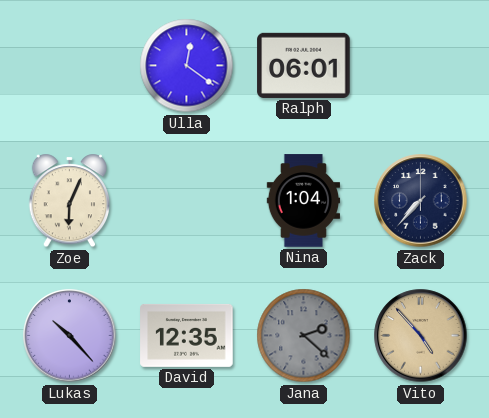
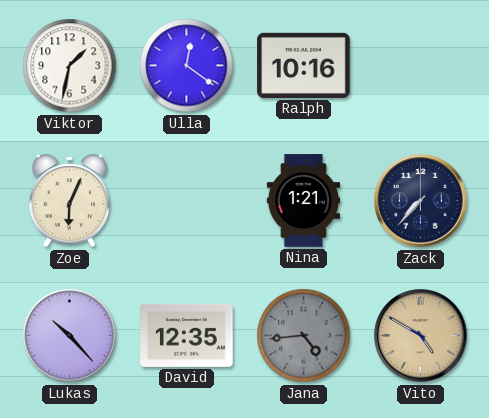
Viktor: none -> 1:32 (70, 66)
Ralph: 06:01 -> 10:16 (304, 65)
Nina: 1:04 -> 1:21 (304, 201)
Jana: 2:22 -> 4:44 (304, 336)
Vito: 4:53 -> 4:50 (421, 336)
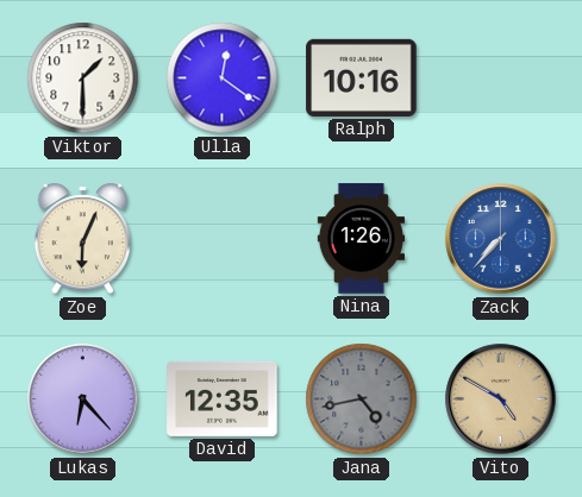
Viktor: 1:32 -> 1:30 (83, 78)
Nina: 1:21 -> 1:26 (362, 239)
Zack dial: navy -> blue (501, 239)
Lukas: 10:23 -> 6:23 (83, 400)
Jana: 4:44 -> 4:43 (362, 400)
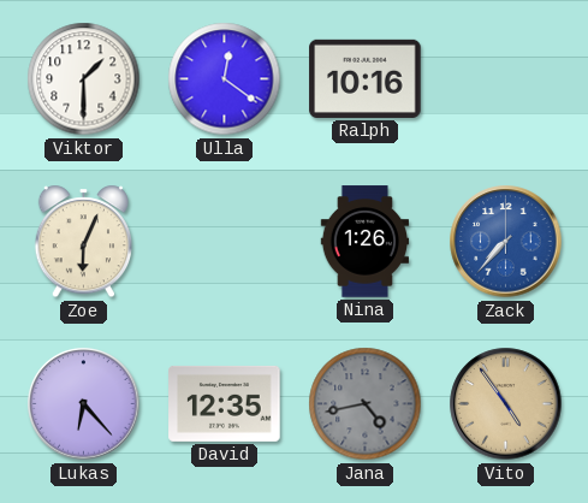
Vito: 4:50 -> 4:54 (506, 404)
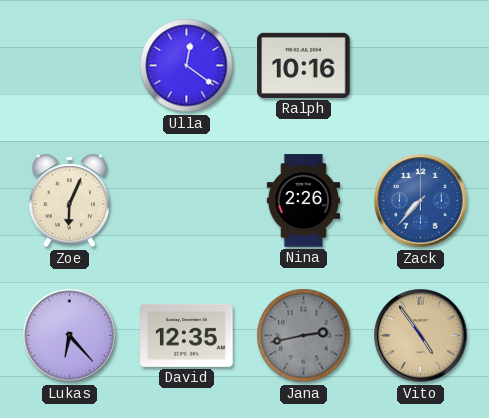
Viktor: 1:30 -> none (84, 79)
Nina: 1:26 -> 2:26 (304, 201)
Jana: 4:43 -> 2:43 (304, 336)
